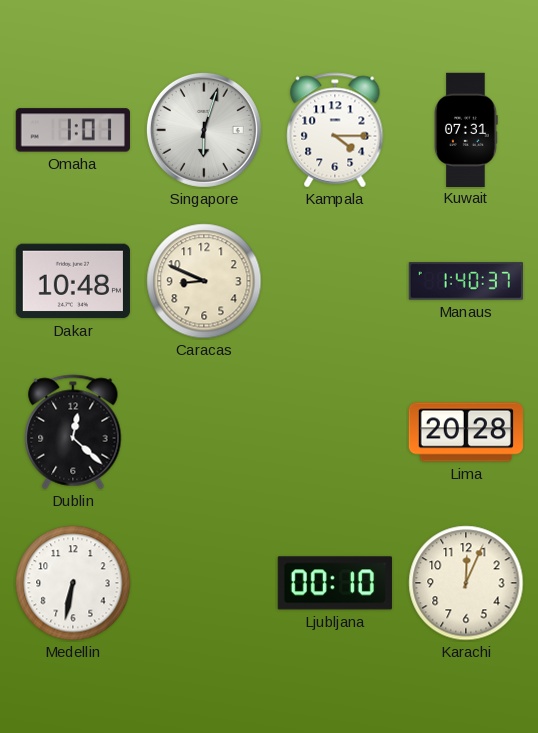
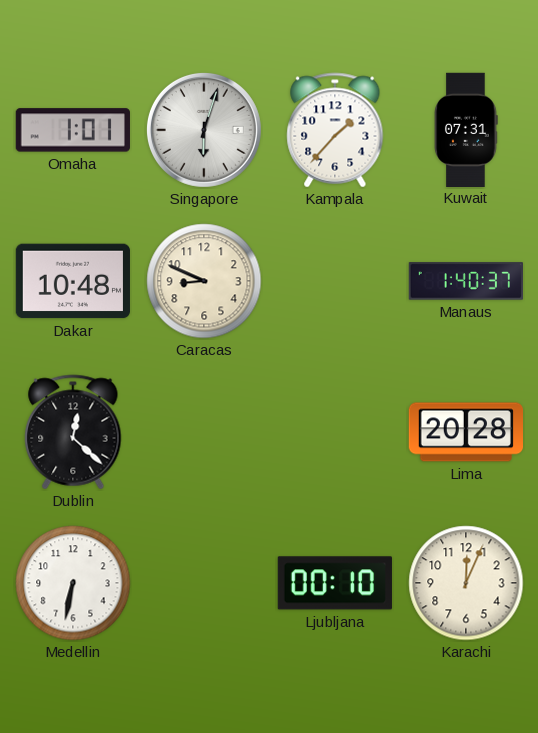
Kampala: 4:15 -> 1:37 (335, 130)
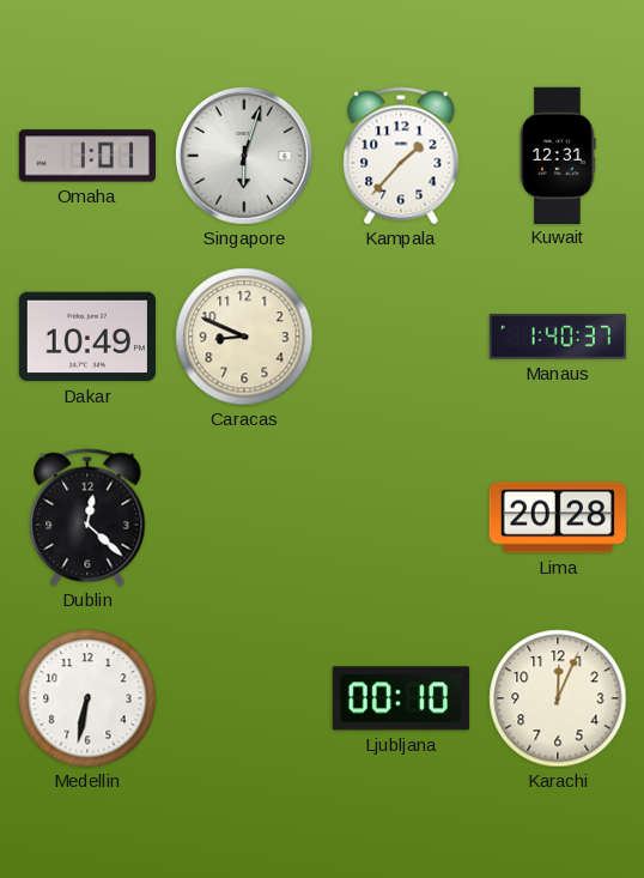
Kuwait: 07:31 -> 12:31 (558, 155)
Dakar: 10:48 -> 10:49 (87, 337)
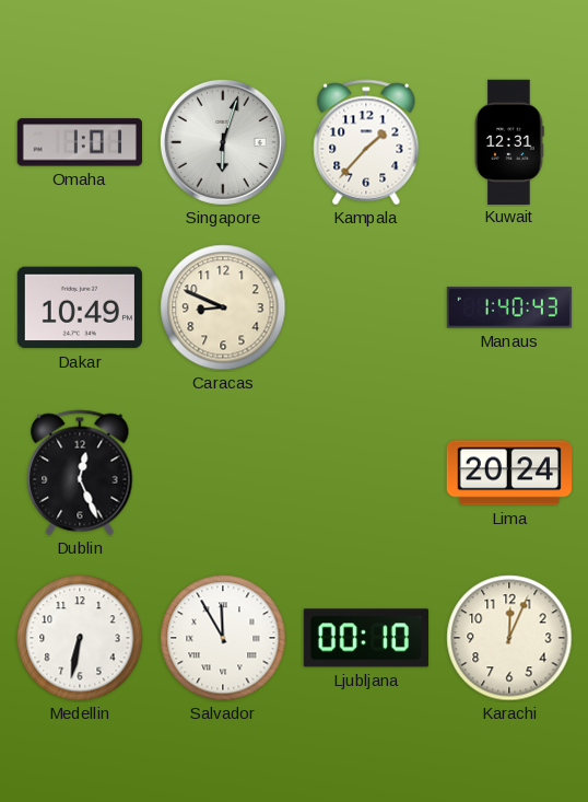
Manaus: 1:40:37 -> 1:40:43 (508, 307)
Dublin: 12:22 -> 12:26 (80, 473)
Lima: 20:28 -> 20:24 (508, 473)
Salvador: none -> 11:55 (223, 638)
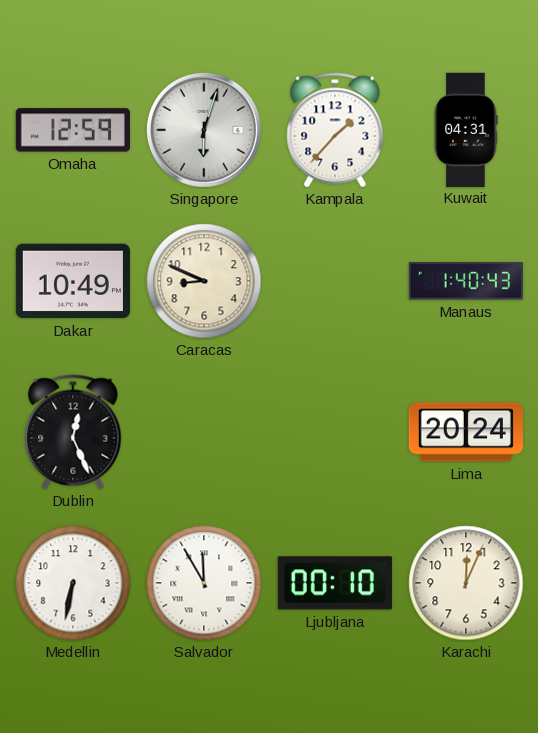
Omaha: 1:01 -> 12:59 (73, 130)
Kuwait: 12:31 -> 04:31 (466, 129)
